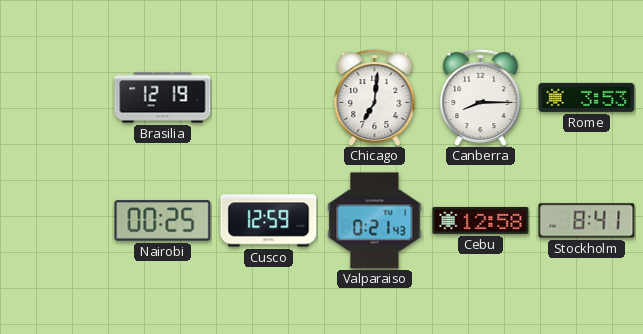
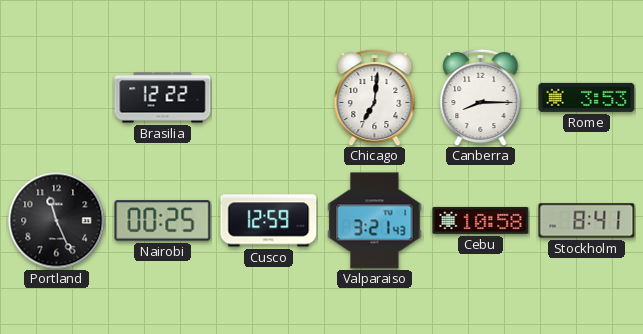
Brasilia: 12:19 -> 12:22 (163, 98)
Portland: none -> 11:26 (57, 221)
Valparaiso: 0:21 -> 3:21 (375, 221)
Cebu: 12:58 -> 10:58 (481, 220)
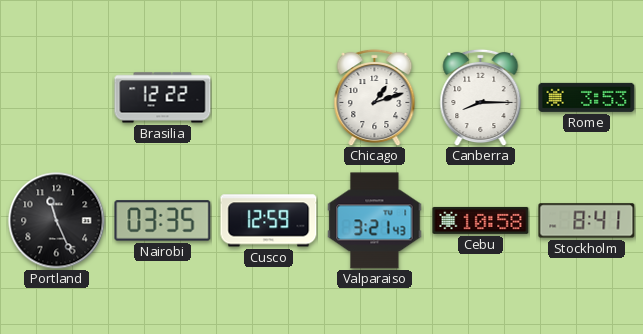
Chicago: 7:01 -> 1:12 (375, 97)
Nairobi: 00:25 -> 03:35 (163, 221)
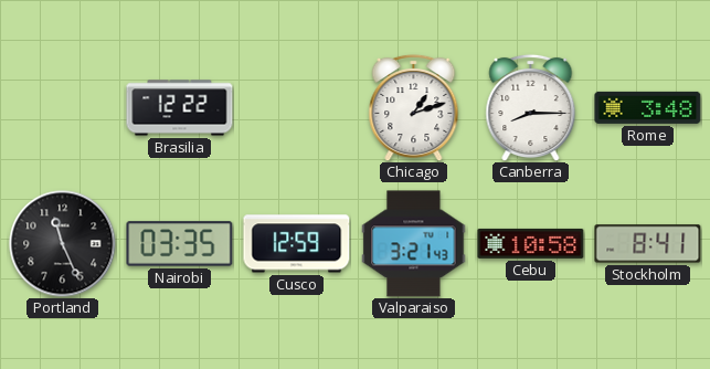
Rome: 3:53 -> 3:48 (648, 107)
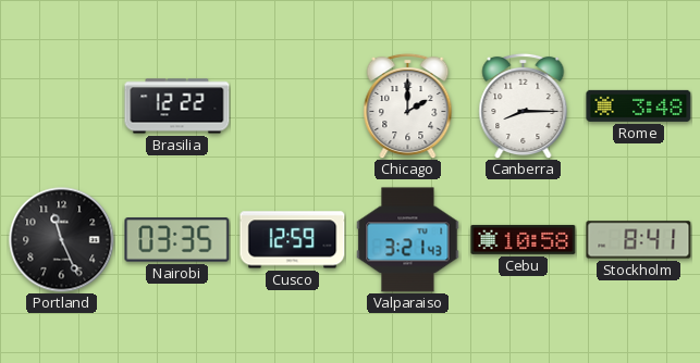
Chicago: 1:12 -> 2:00 (408, 105)
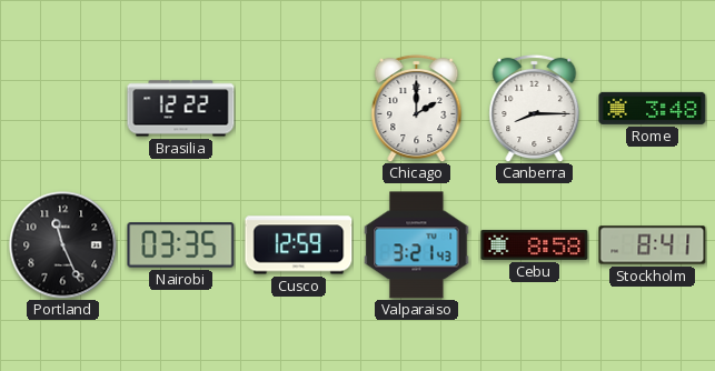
Cebu: 10:58 -> 8:58 (535, 244)
